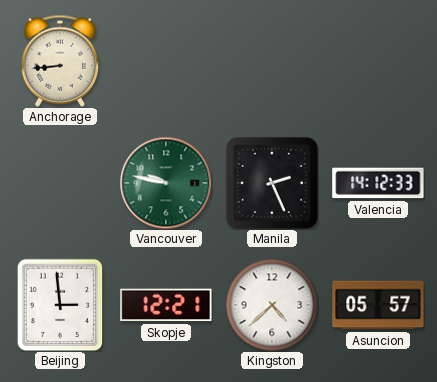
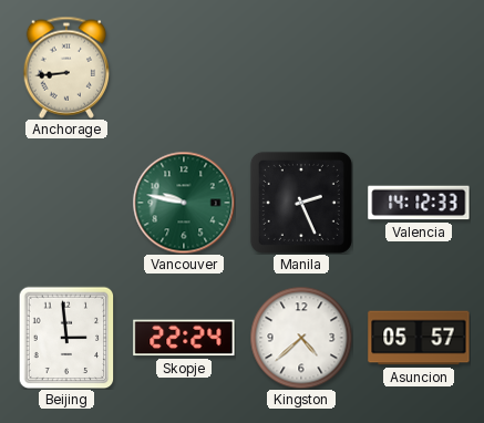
Skopje: 12:21 -> 22:24 (184, 338)
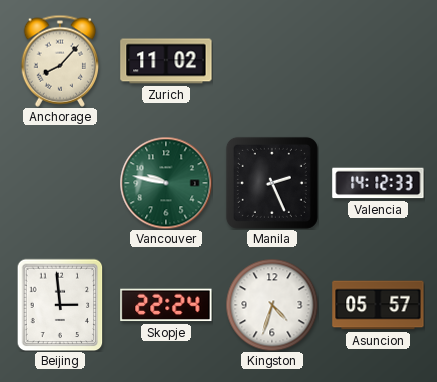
Anchorage: 8:44 -> 8:07 (60, 61)
Zurich: none -> 11:02 (166, 61)
Kingston: 4:38 -> 4:33 (272, 305)
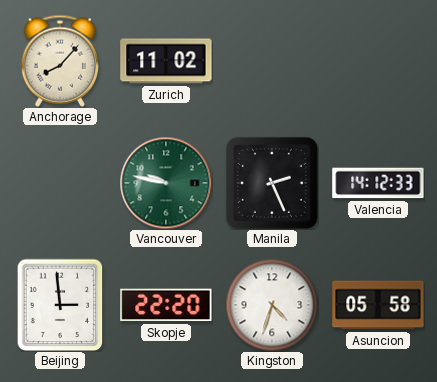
Skopje: 22:24 -> 22:20 (166, 305)
Asuncion: 05:57 -> 05:58 (378, 305)
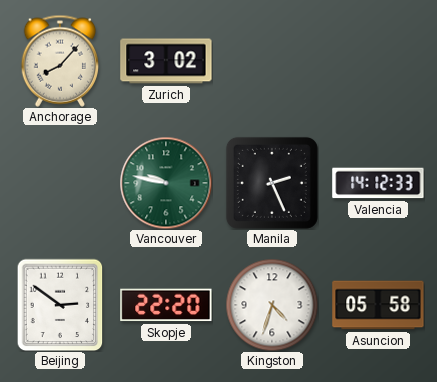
Zurich: 11:02 -> 3:02 (166, 61)
Beijing: 2:59 -> 2:51 (60, 305)
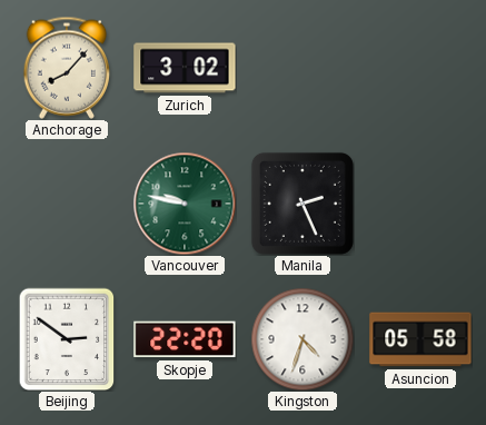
Valencia: 14:12 -> none (378, 183)
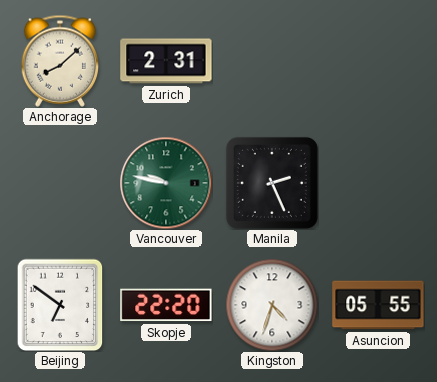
Anchorage: 8:07 -> 8:08 (60, 61)
Zurich: 3:02 -> 2:31 (166, 61)
Beijing: 2:51 -> 6:51 (60, 305)
Asuncion: 05:58 -> 05:55 (378, 305)
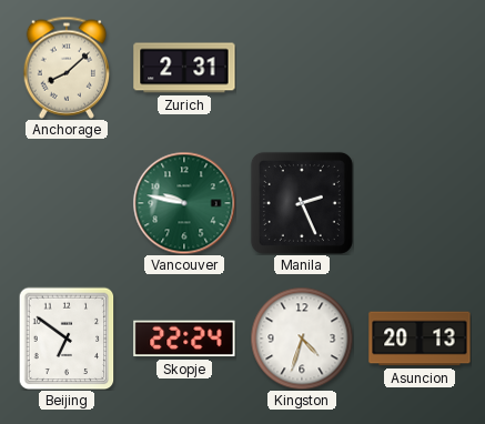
Skopje: 22:20 -> 22:24 (184, 339)
Asuncion: 05:55 -> 20:13 (420, 339)
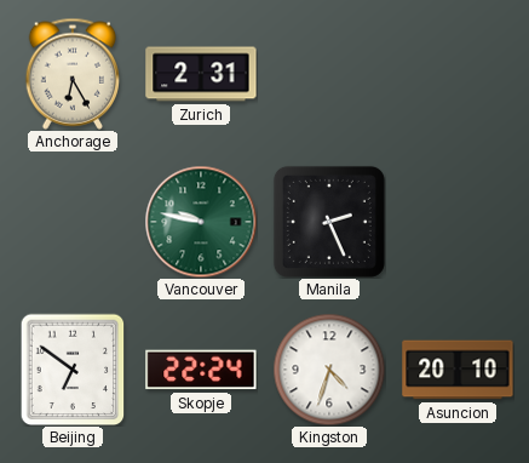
Anchorage: 8:08 -> 6:25 (73, 74)
Asuncion: 20:13 -> 20:10 (458, 370)
